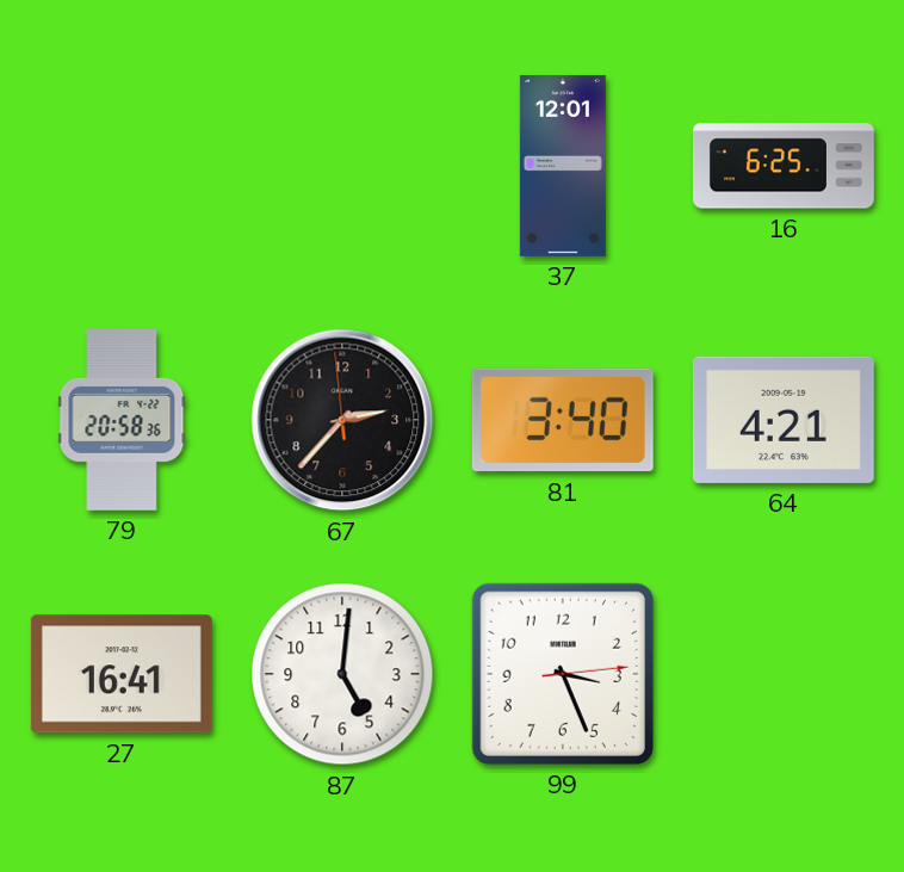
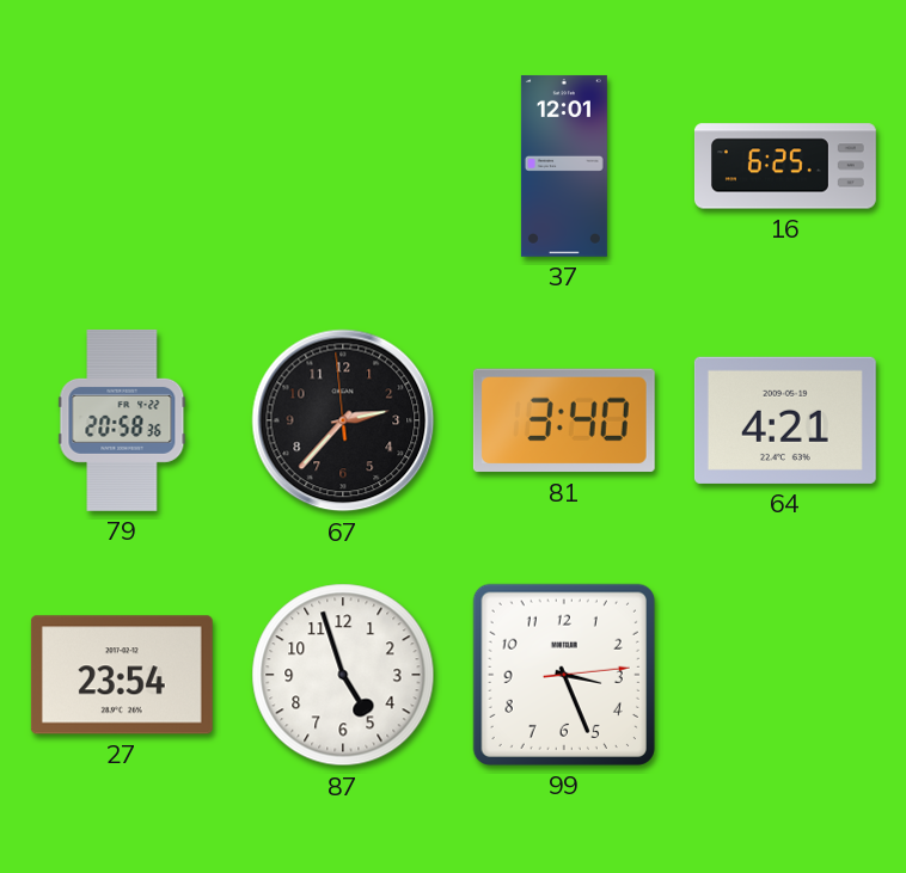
27: 16:41 -> 23:54 (122, 675)
87: 5:01 -> 4:57 (343, 675)
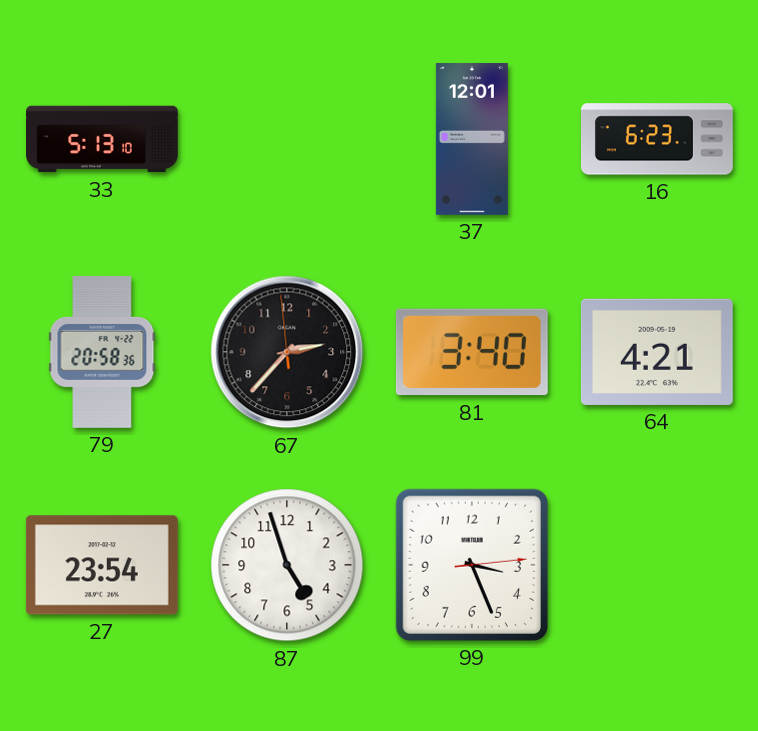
33: none -> 5:13 (103, 139)
16: 6:25 -> 6:23 (657, 139)
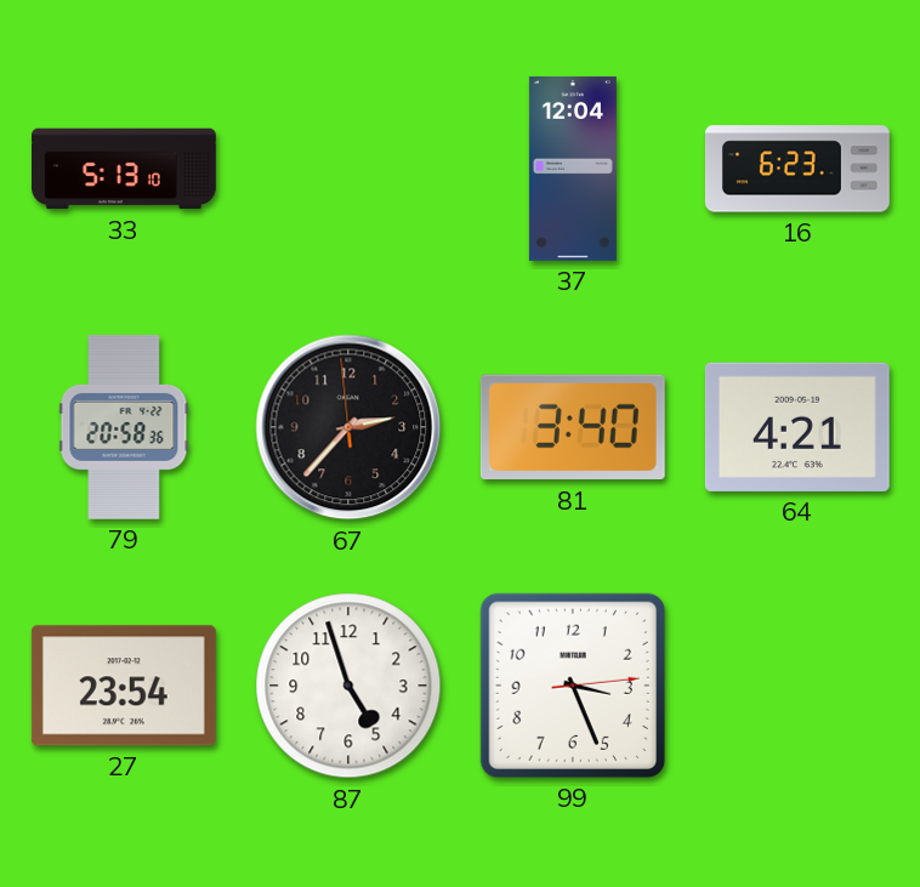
37: 12:01 -> 12:04 (573, 169)
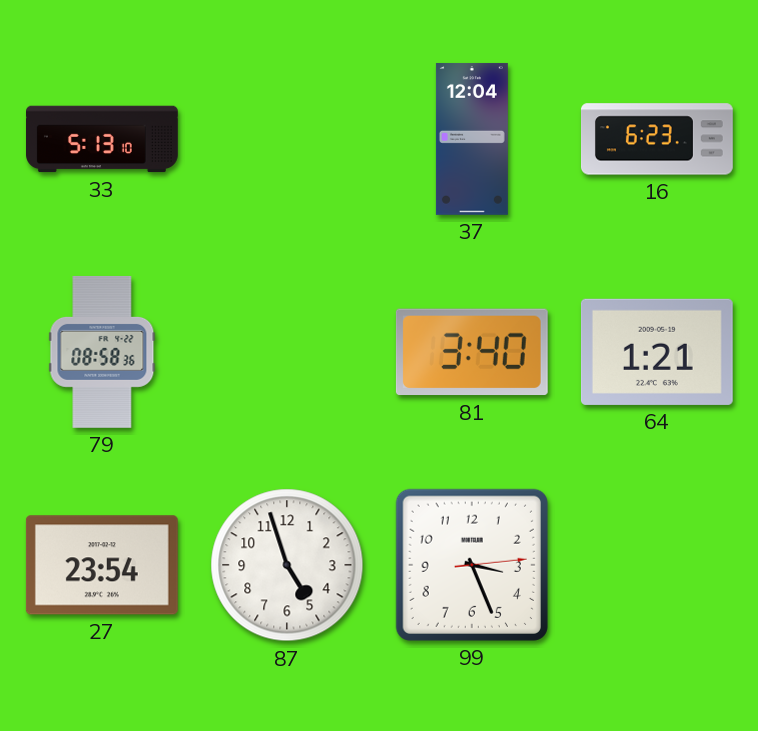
79: 20:58 -> 08:58 (102, 352)
67: 2:36 -> none (348, 427)
64: 4:21 -> 1:21 (657, 352)
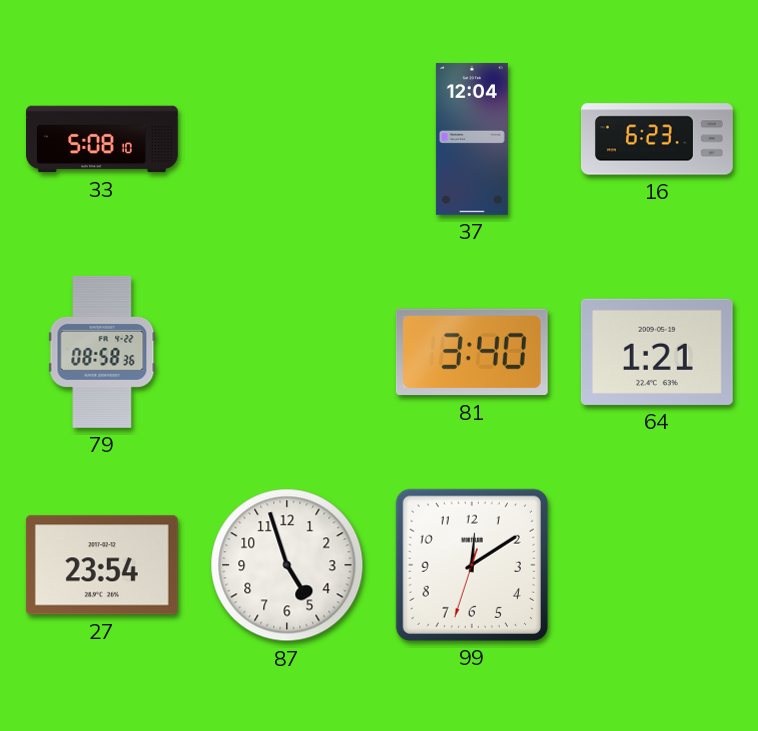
33: 5:13 -> 5:08 (103, 139)
99: 3:26 -> 12:09 (472, 565)
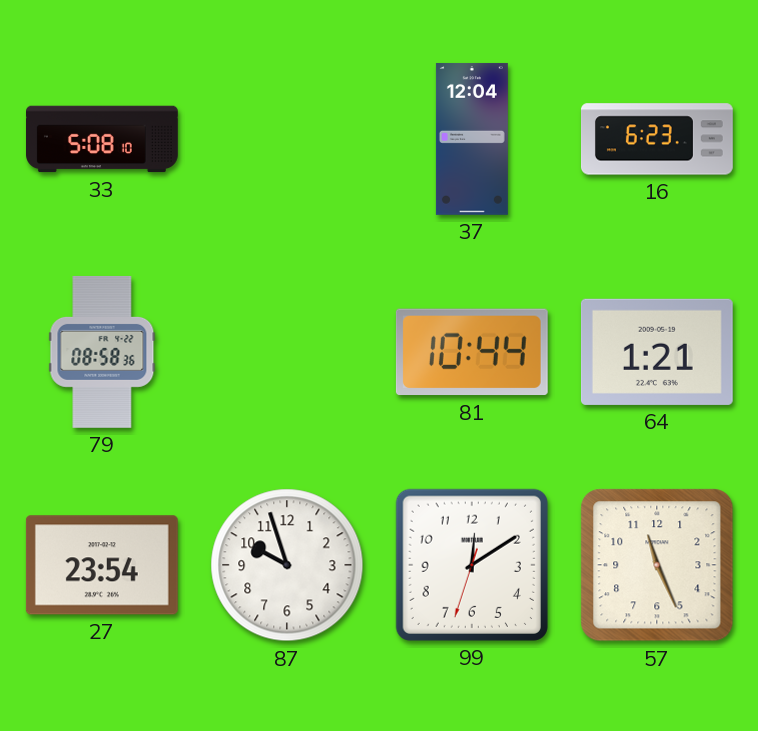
81: 3:40 -> 10:44 (472, 352)
87: 4:57 -> 9:57 (287, 565)
57: none -> 11:26 (657, 565)
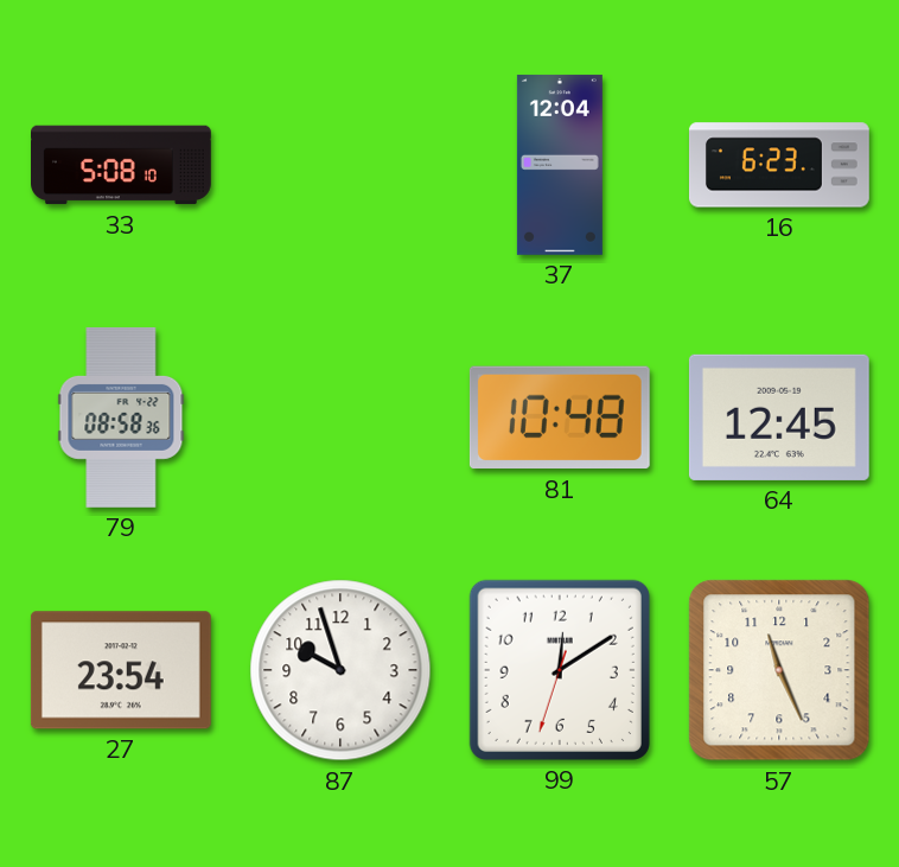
81: 10:44 -> 10:48 (560, 417)
64: 1:21 -> 12:45 (779, 417)
